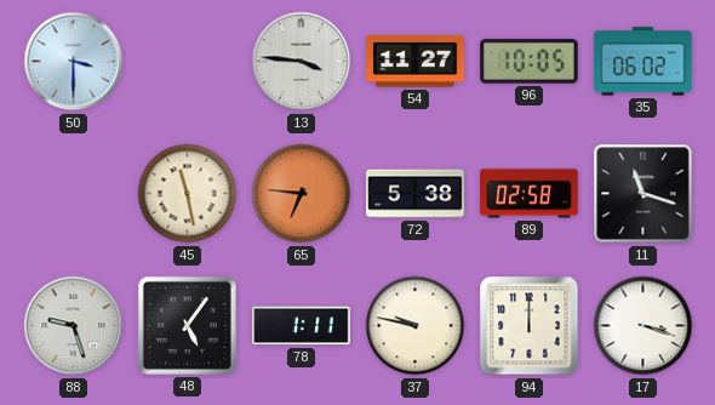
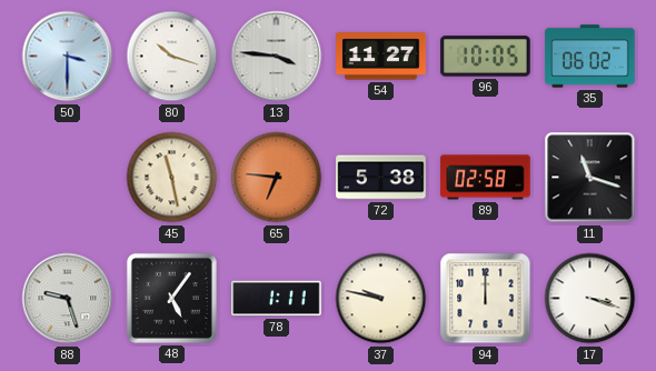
80: none -> 10:18 (172, 57)
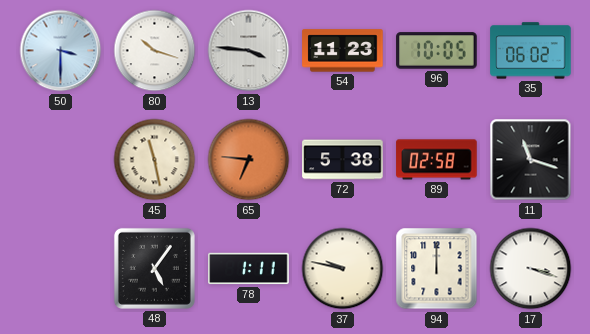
54: 11:27 -> 11:23 (343, 51)
88: 9:27 -> none (68, 299)
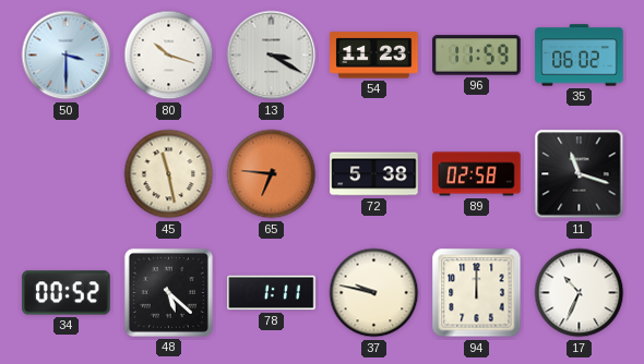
13: 3:46 -> 3:20 (272, 56)
96: 10:05 -> 11:59 (477, 56)
34: none -> 00:52 (67, 293)
48: 5:06 -> 5:22 (168, 292)
17: 3:18 -> 10:34 (580, 293)
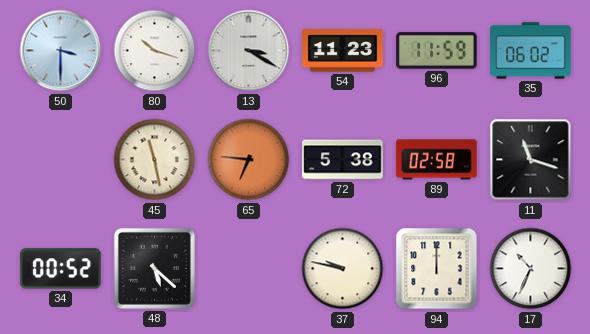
78: 1:11 -> none (272, 293)
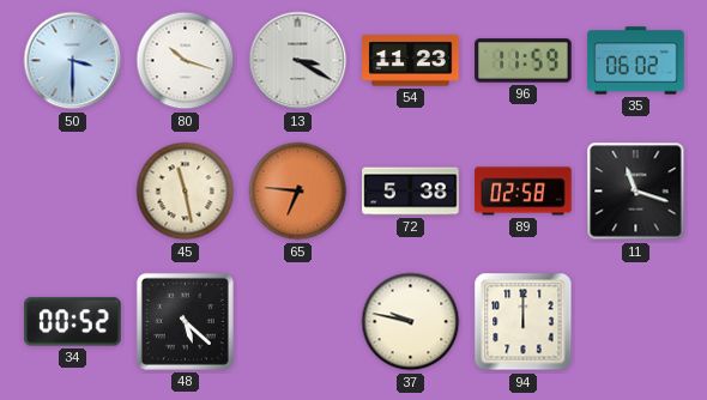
17: 10:34 -> none (531, 269)
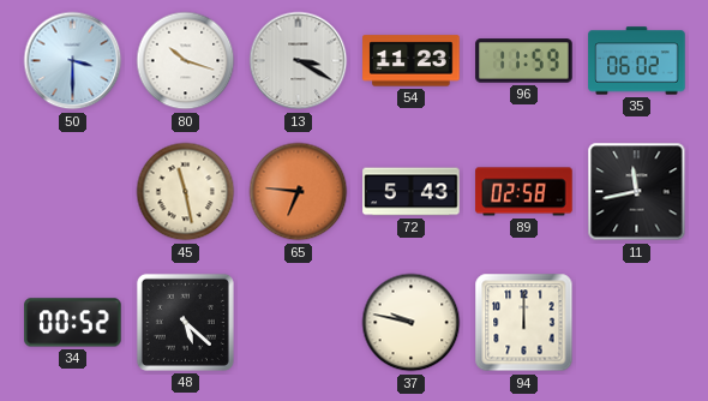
72: 5:38 -> 5:43 (412, 192)
11: 11:18 -> 11:43 (637, 192)
